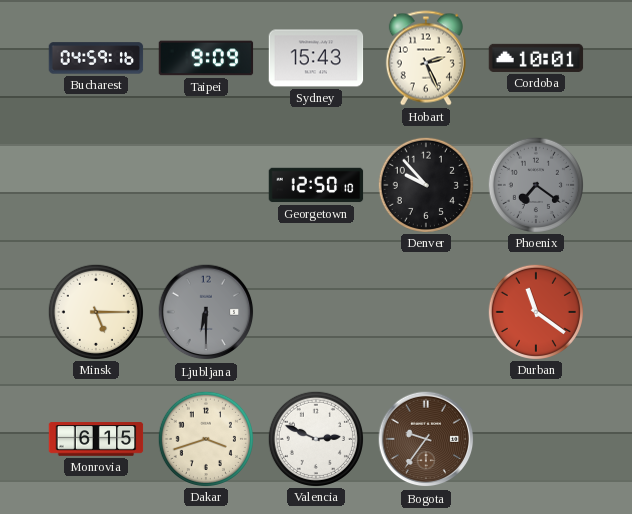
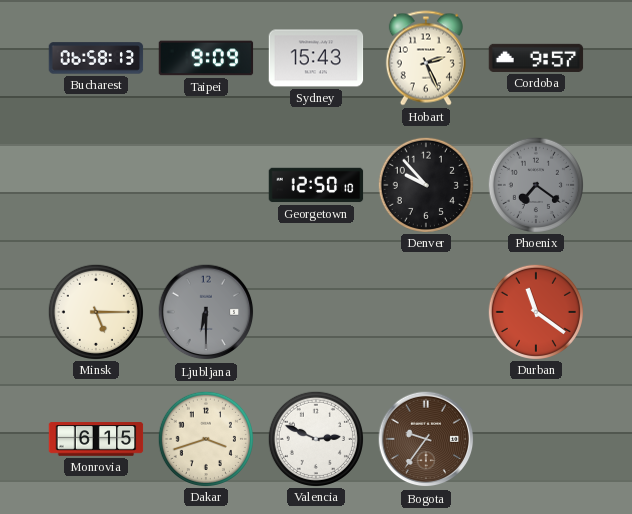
Bucharest: 04:59 -> 06:58 (96, 58)
Cordoba: 10:01 -> 9:57 (536, 58)
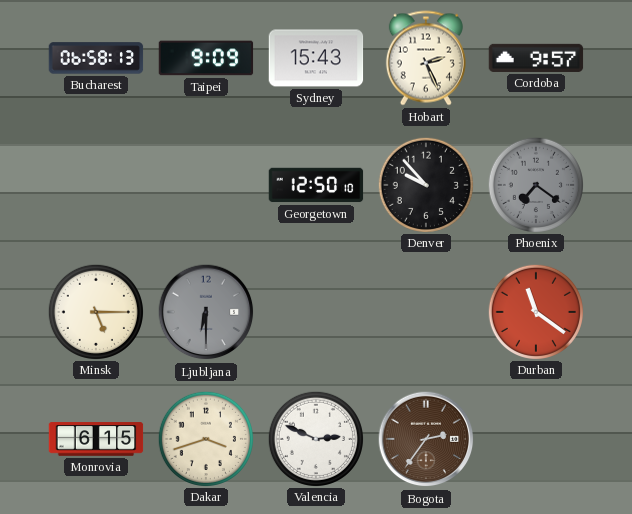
Bogota: 9:36 -> 2:36 (426, 439)
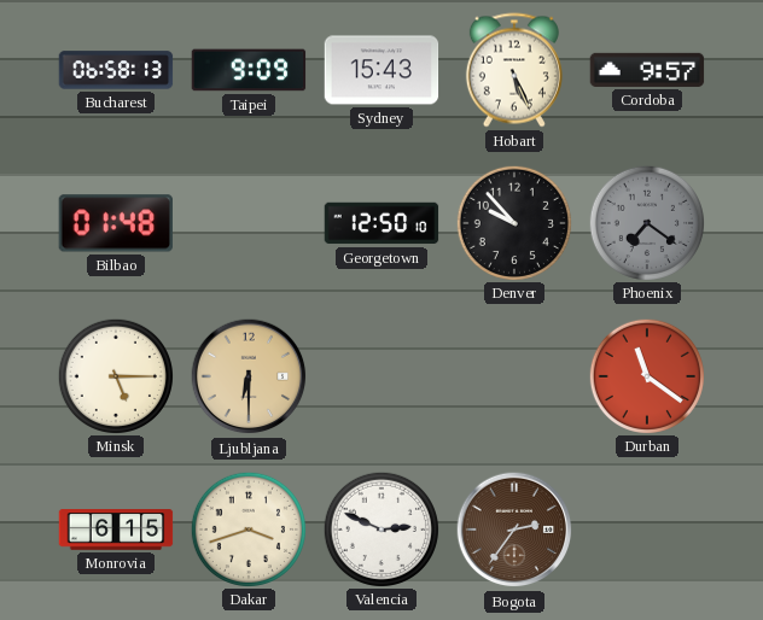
Hobart: 2:26 -> 5:26 (514, 70)
Bilbao: none -> 01:48 (115, 223)
Ljubljana dial: grey -> champagne (249, 376)
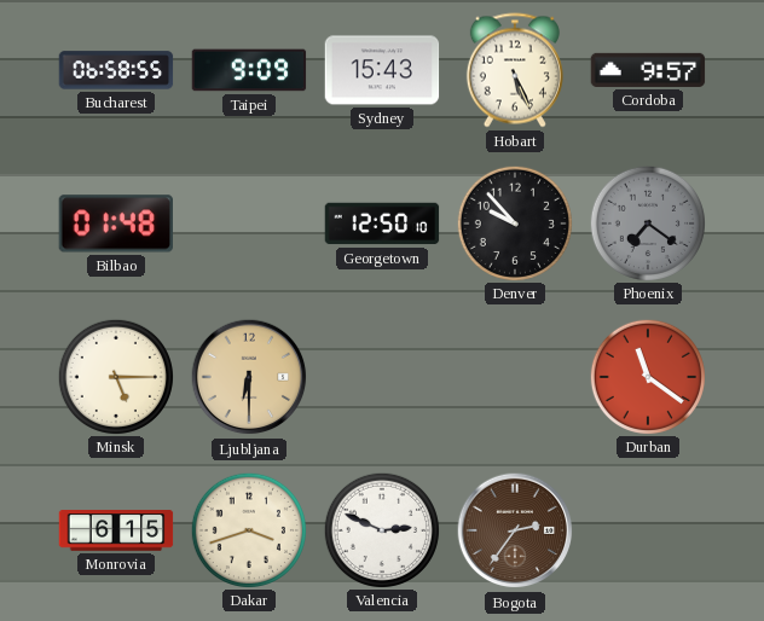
Bucharest: 06:58:13 -> 06:58:55 (116, 70)
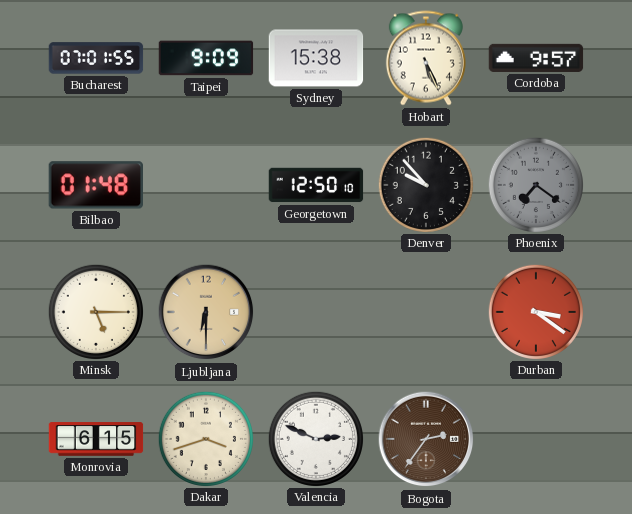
Bucharest: 06:58 -> 07:01 (96, 58)
Sydney: 15:43 -> 15:38 (316, 58)
Durban: 11:21 -> 3:21 (535, 311)
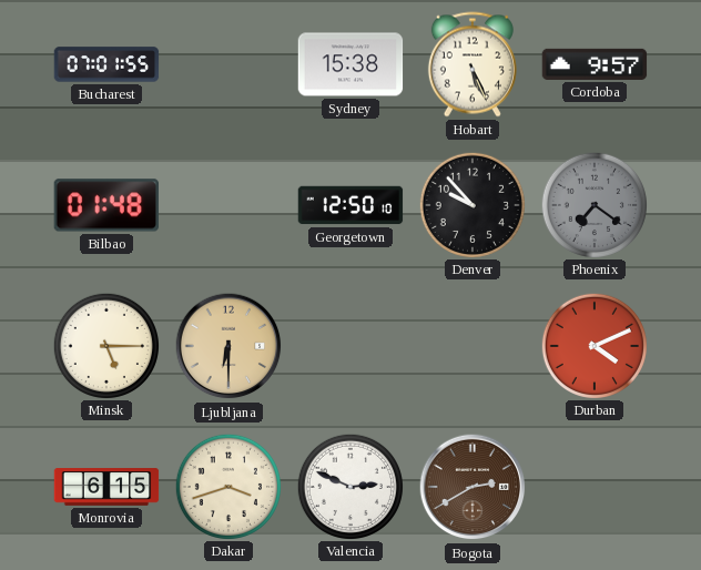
Taipei: 9:09 -> none (206, 58)
Durban: 3:21 -> 4:11 (593, 345)
Bogota: 2:36 -> 2:40 (473, 487)
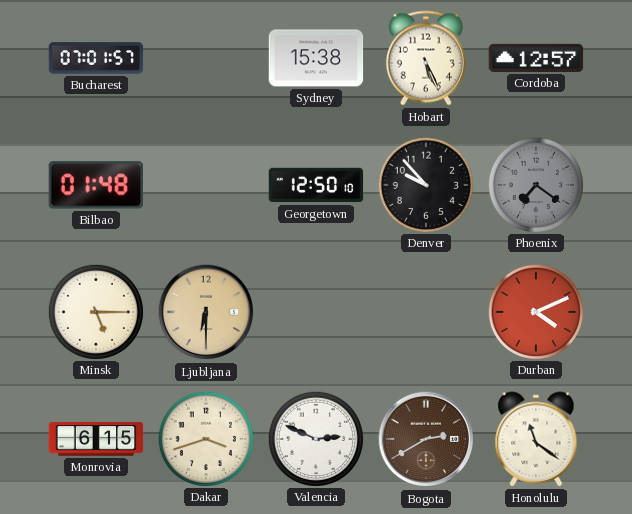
Bucharest: 07:01:55 -> 07:01:57 (96, 58)
Cordoba: 9:57 -> 12:57 (536, 58)
Honolulu: none -> 11:21 (536, 439)
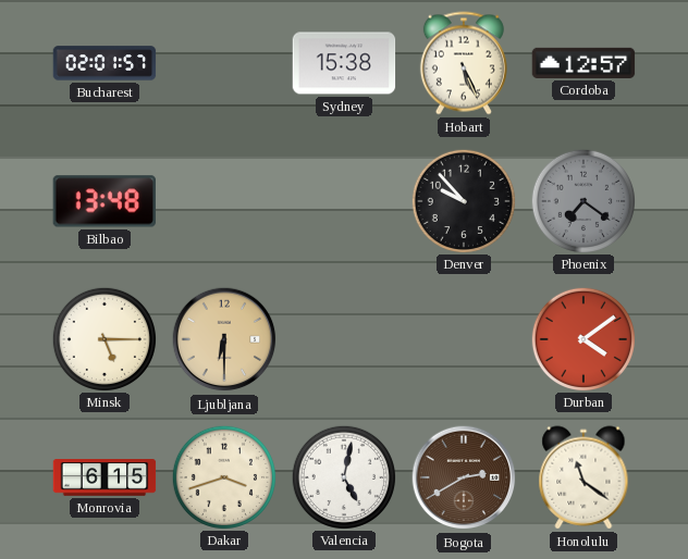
Bucharest: 07:01 -> 02:01 (105, 63)
Bilbao: 01:48 -> 13:48 (103, 201)
Georgetown: 12:50 -> none (316, 185)
Durban: 4:11 -> 4:09 (582, 338)
Valencia: 2:49 -> 5:02 (343, 476)
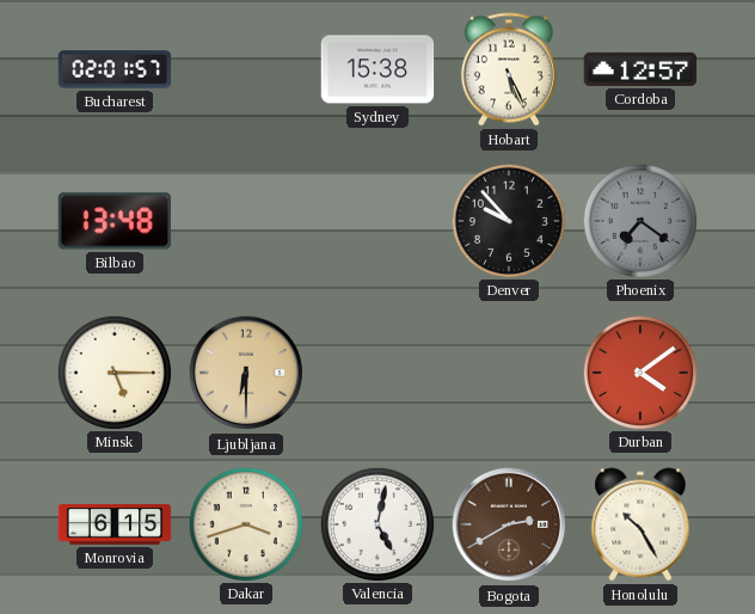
Honolulu: 11:21 -> 10:25 (640, 524)
